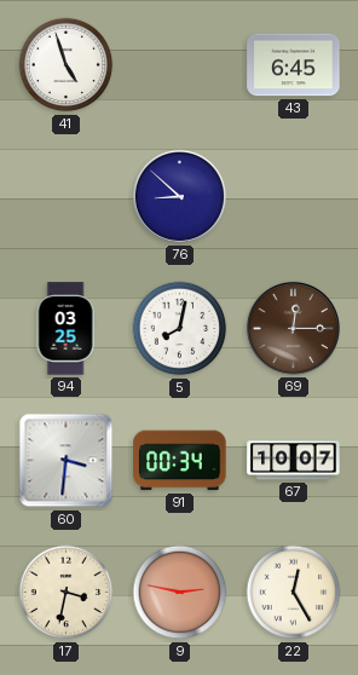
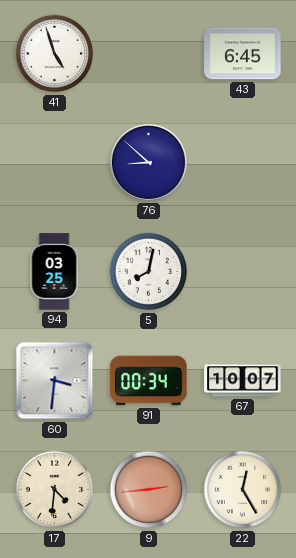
69: 12:15 -> none (293, 328)
17: 3:32 -> 4:31 (55, 490)
9: 2:47 -> 2:44 (149, 490)
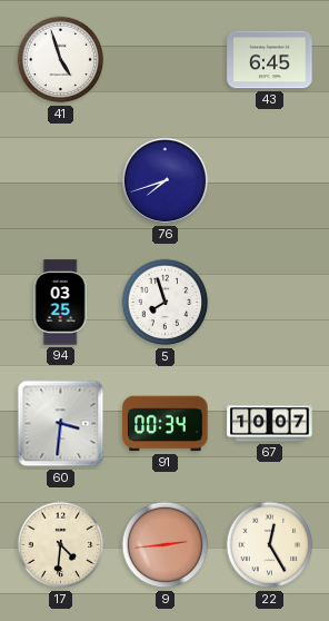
76: 8:52 -> 7:42 (164, 180)
5: 8:02 -> 7:57 (166, 303)
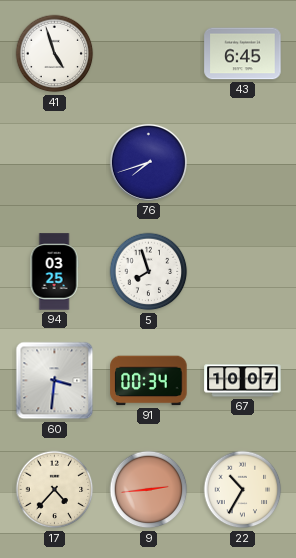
17: 4:31 -> 4:37 (55, 490)
22: 12:25 -> 10:35 (243, 490)
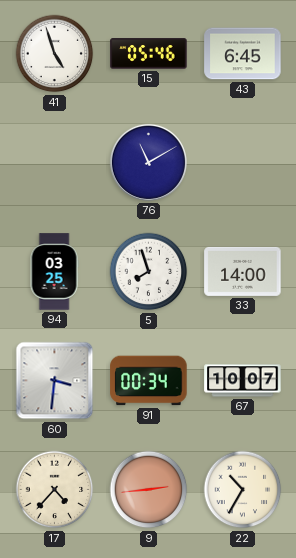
15: none -> 05:46 (149, 54)
76: 7:42 -> 11:10 (148, 162)
33: none -> 14:00 (243, 271)
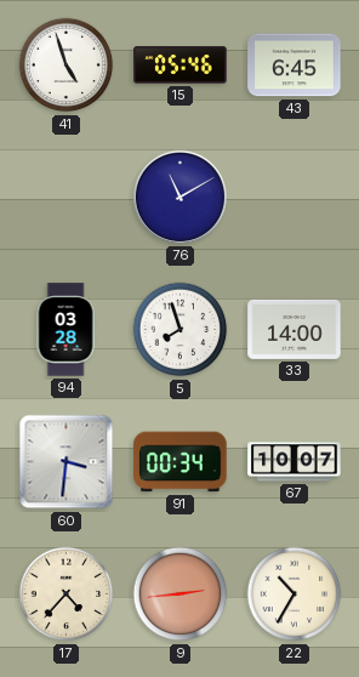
94: 03:25 -> 03:28 (65, 330)
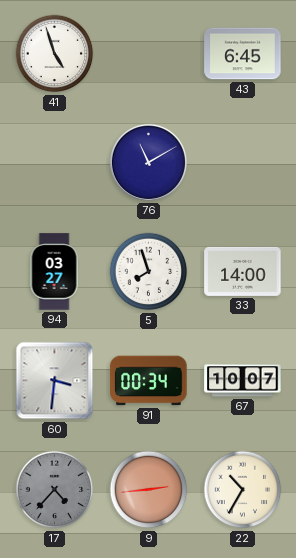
15: 05:46 -> none (181, 66)
94: 03:28 -> 03:27 (54, 272)
17 dial: cream -> grey (55, 490)
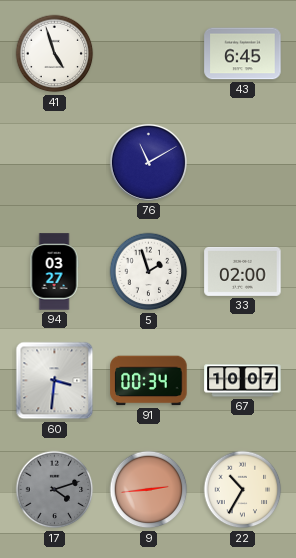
5: 7:57 -> 1:57 (149, 272)
33: 14:00 -> 02:00 (243, 271)
17: 4:37 -> 4:12 (55, 490)
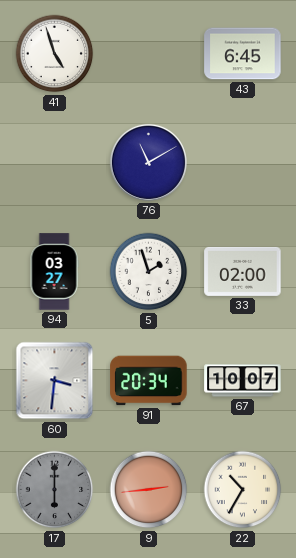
91: 00:34 -> 20:34 (149, 381)
17: 4:12 -> 6:00 (55, 490)
